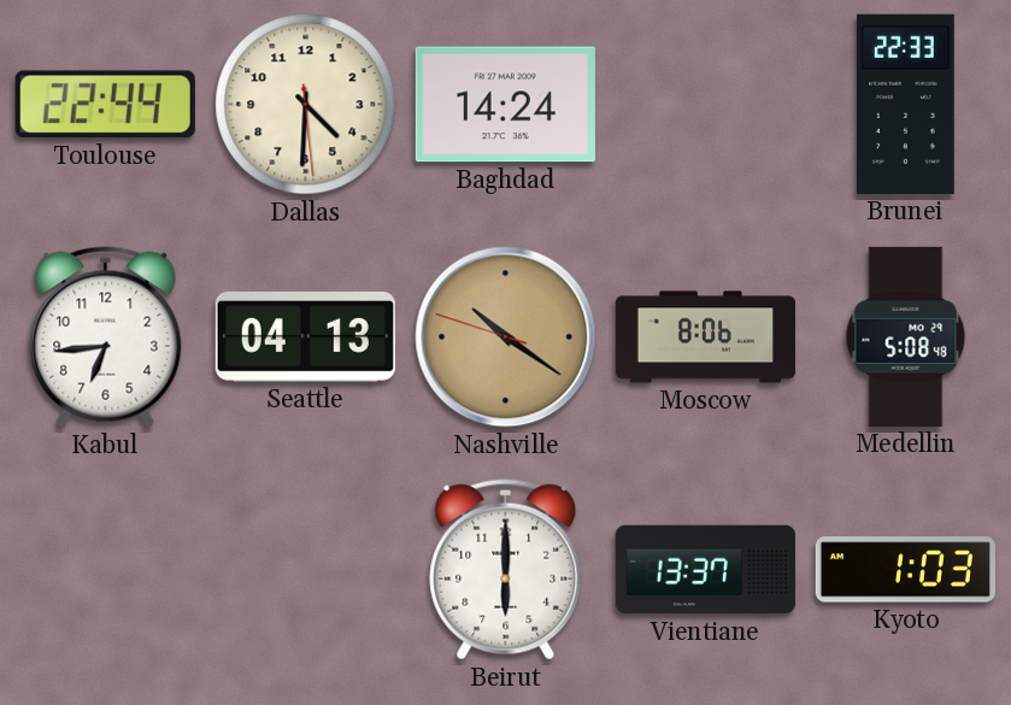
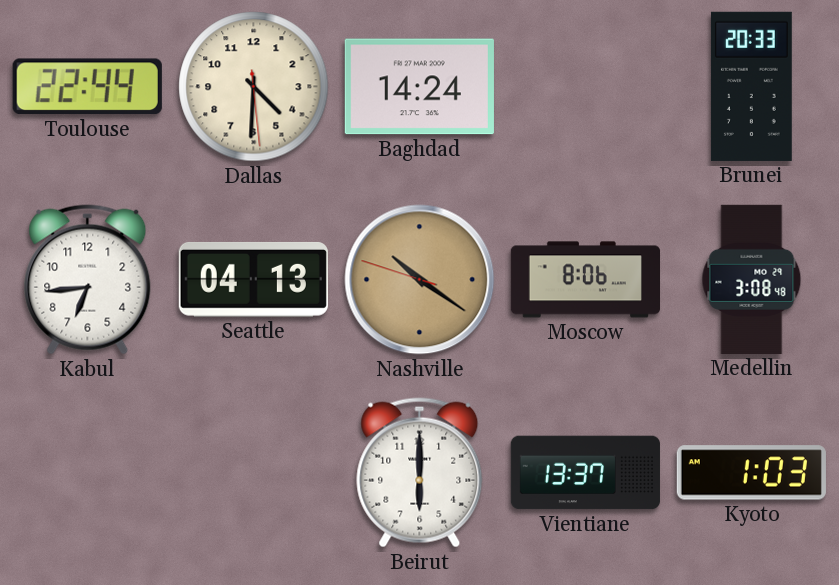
Brunei: 22:33 -> 20:33 (751, 86)
Medellin: 5:08 -> 3:08 (752, 279)
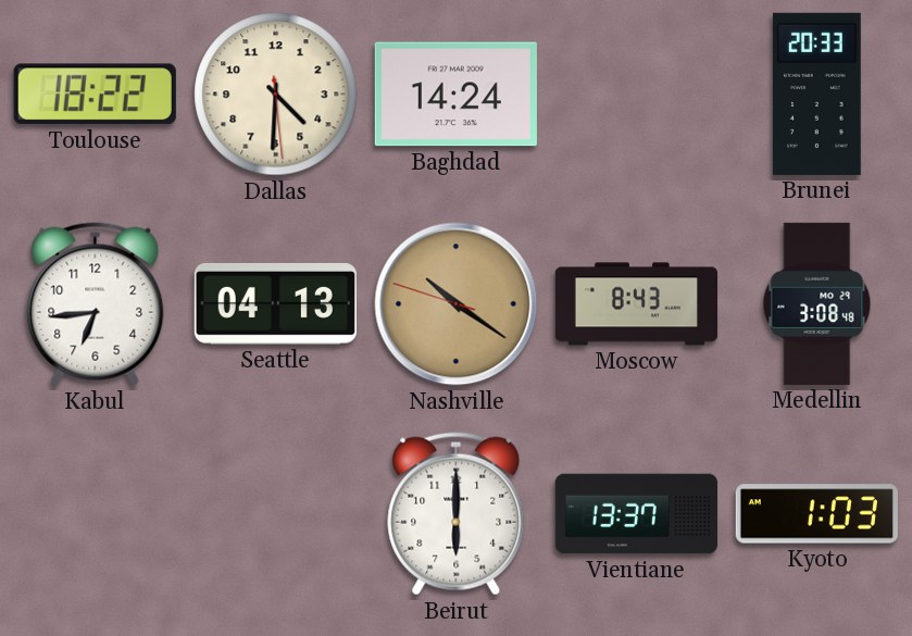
Toulouse: 22:44 -> 18:22 (95, 95)
Moscow: 8:06 -> 8:43 (636, 304)
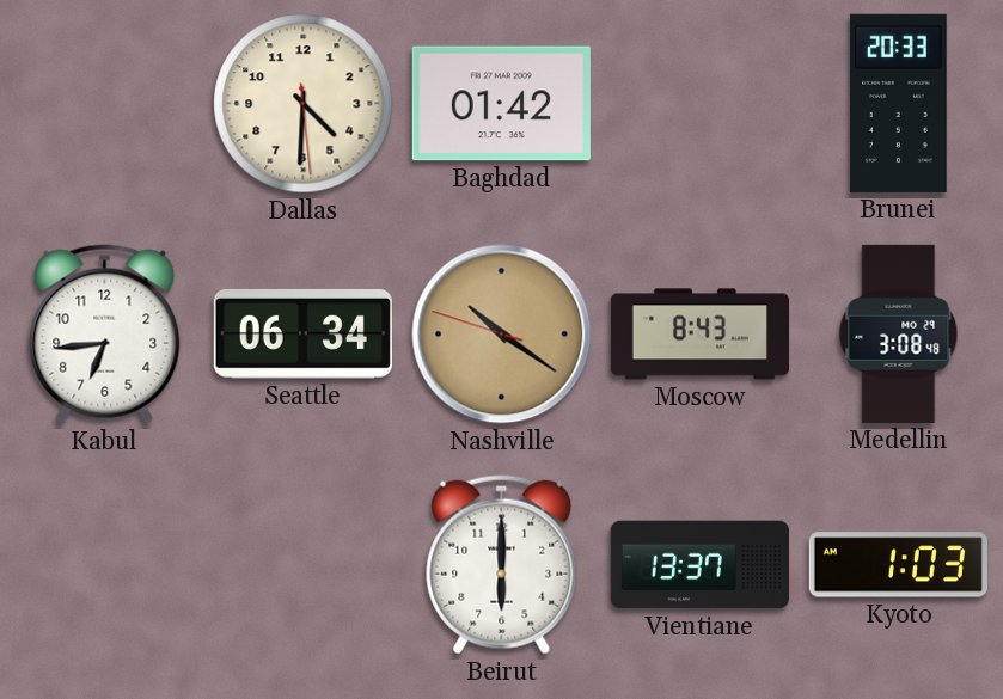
Toulouse: 18:22 -> none (95, 95)
Baghdad: 14:24 -> 01:42 (501, 104)
Seattle: 04:13 -> 06:34 (302, 333)
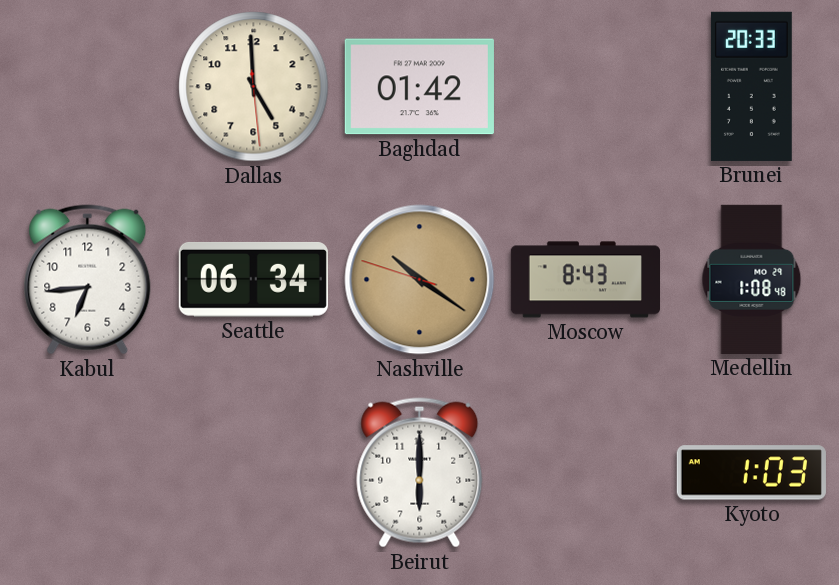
Dallas: 4:30 -> 4:59 (254, 87)
Medellin: 3:08 -> 1:08 (752, 279)
Vientiane: 13:37 -> none (699, 565)
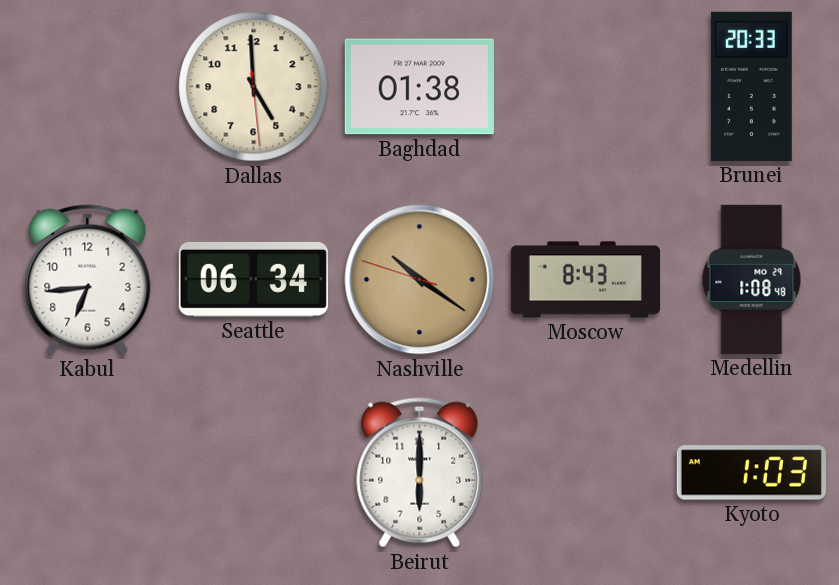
Baghdad: 01:42 -> 01:38 (419, 87)
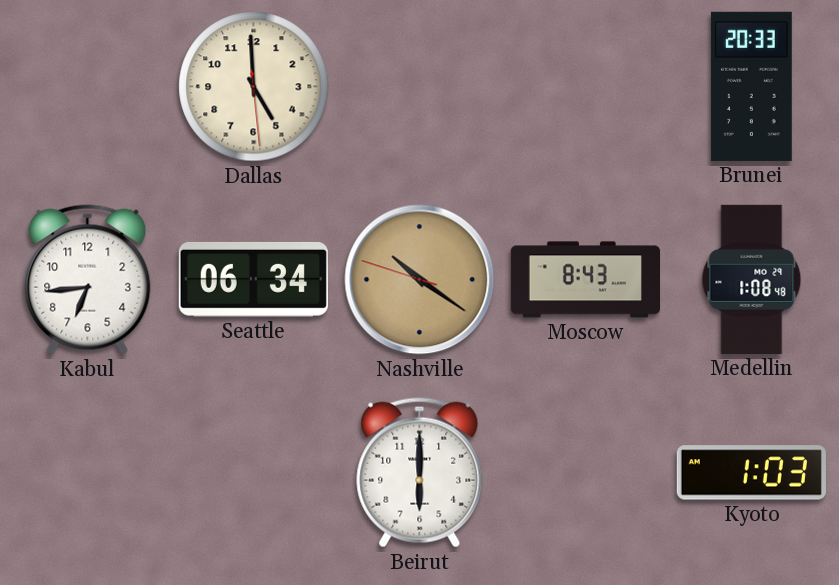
Baghdad: 01:38 -> none (419, 87)
